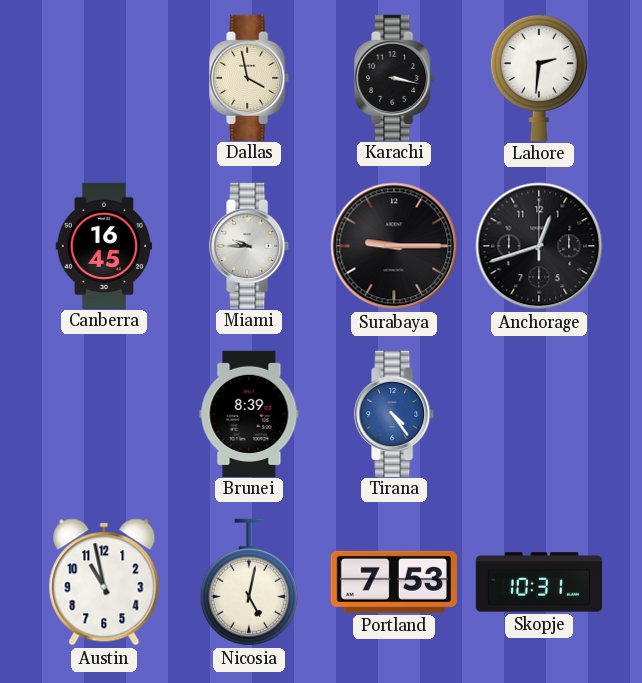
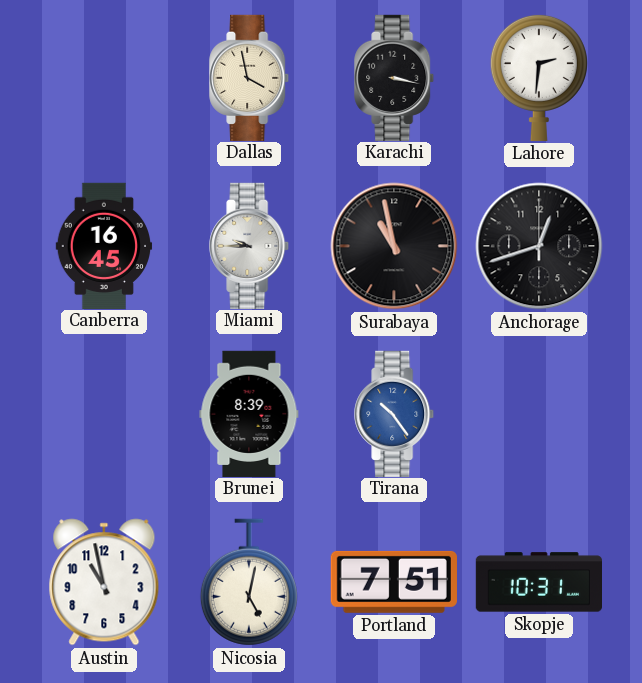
Surabaya: 9:15 -> 10:58 (394, 246)
Tirana: 4:24 -> 10:24 (395, 413)
Portland: 7:53 -> 7:51 (394, 582)
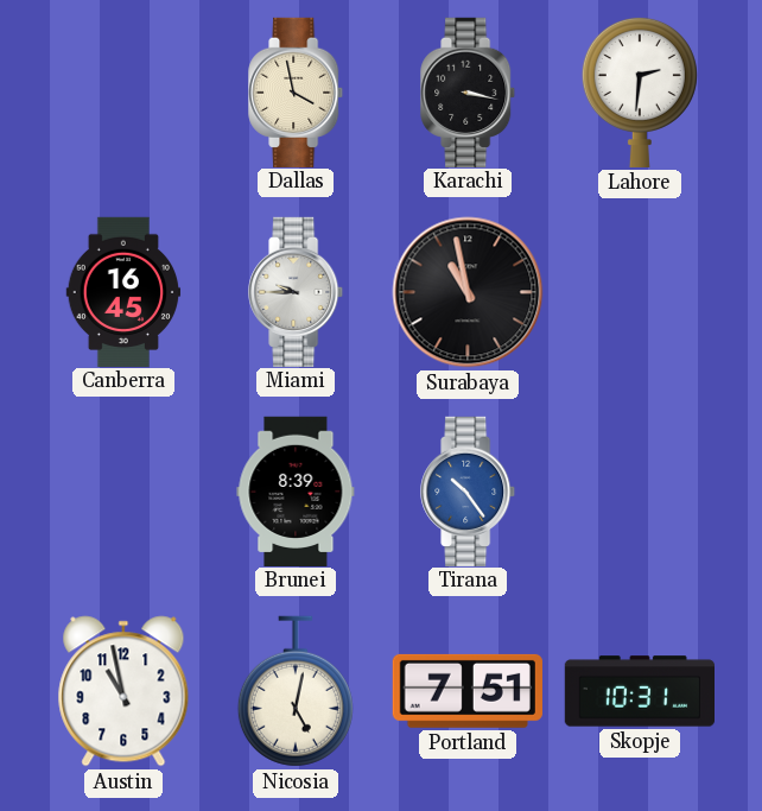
Anchorage: 12:42 -> none (539, 246)
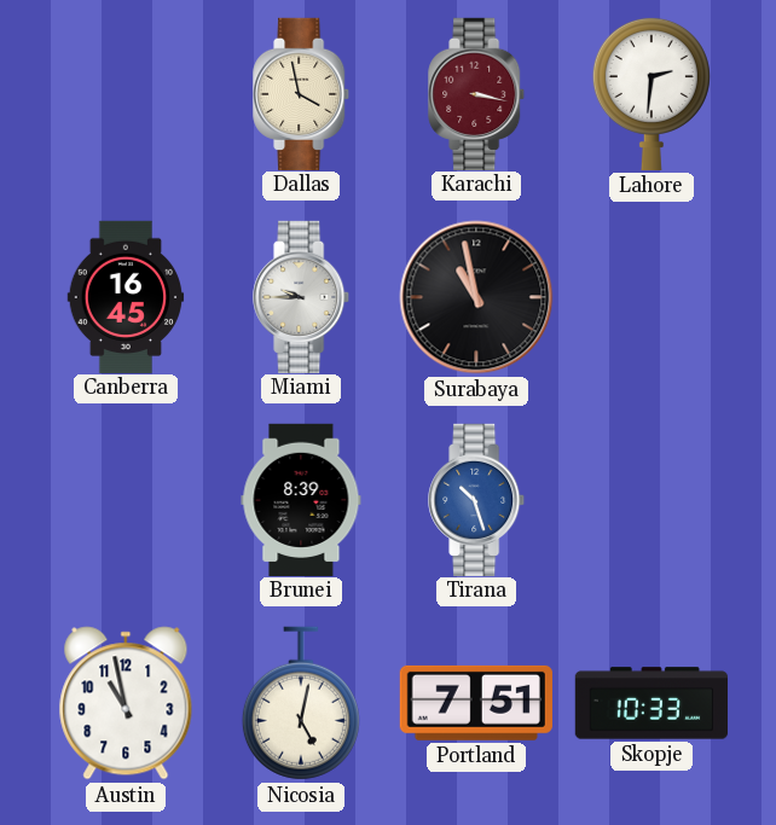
Karachi dial: black -> burgundy (477, 93)
Tirana: 10:24 -> 10:27 (477, 499)
Skopje: 10:31 -> 10:33 (650, 703)
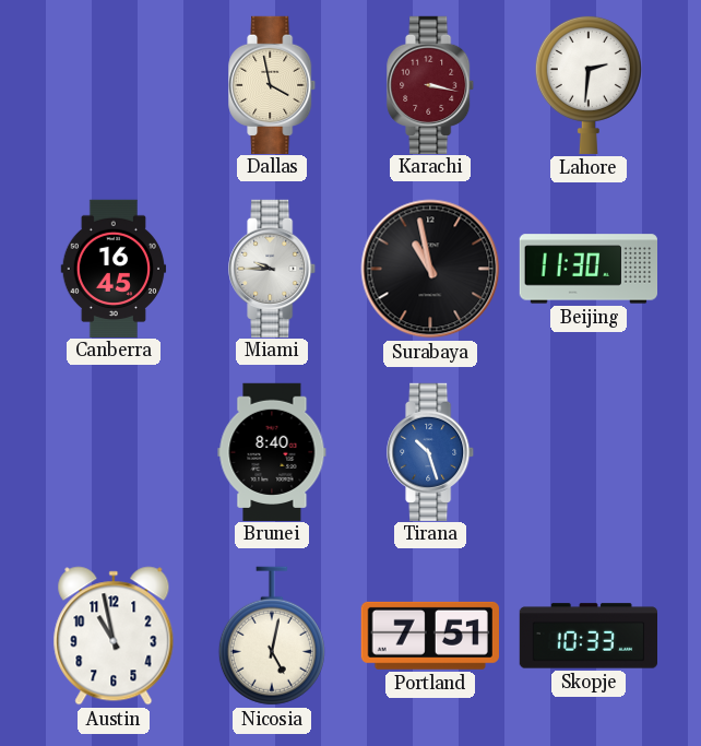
Beijing: none -> 11:30 (587, 269)
Brunei: 8:39 -> 8:40 (272, 451)
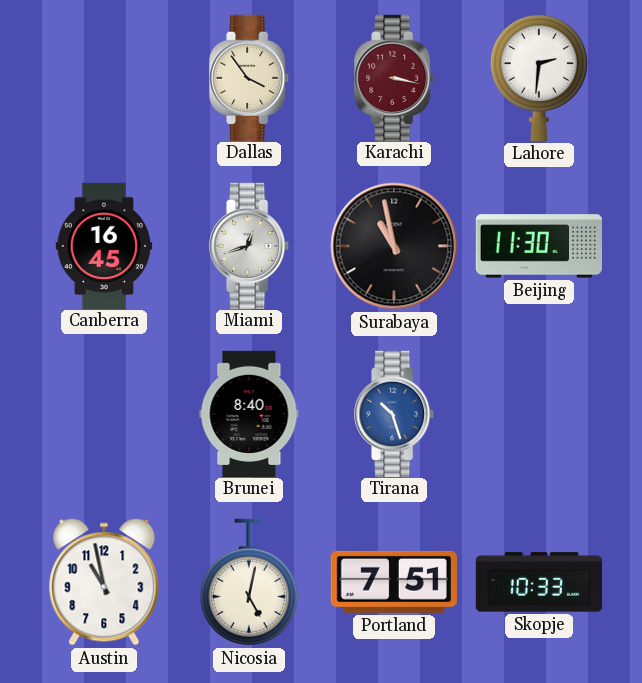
Dallas: 3:58 -> 3:54 (250, 77)
Miami: 9:45 -> 12:42 (250, 245)
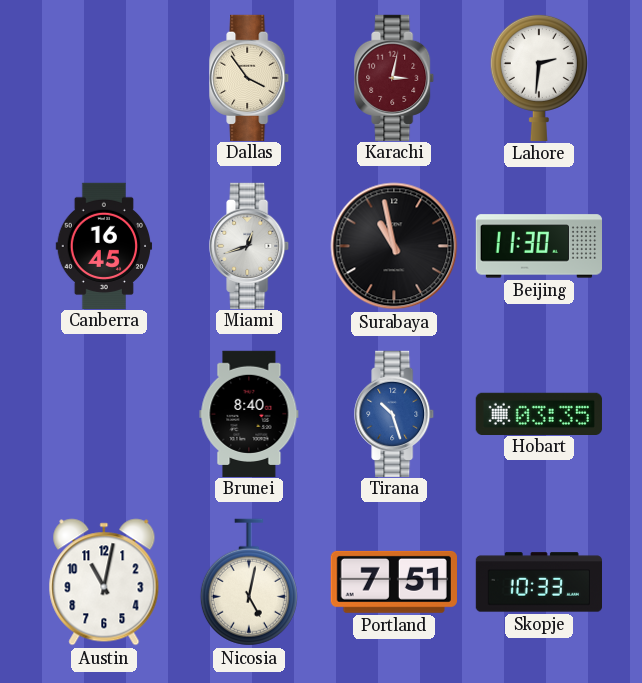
Karachi: 3:17 -> 3:02 (395, 77)
Hobart: none -> 03:35 (539, 413)
Austin: 10:58 -> 11:02 (104, 582)
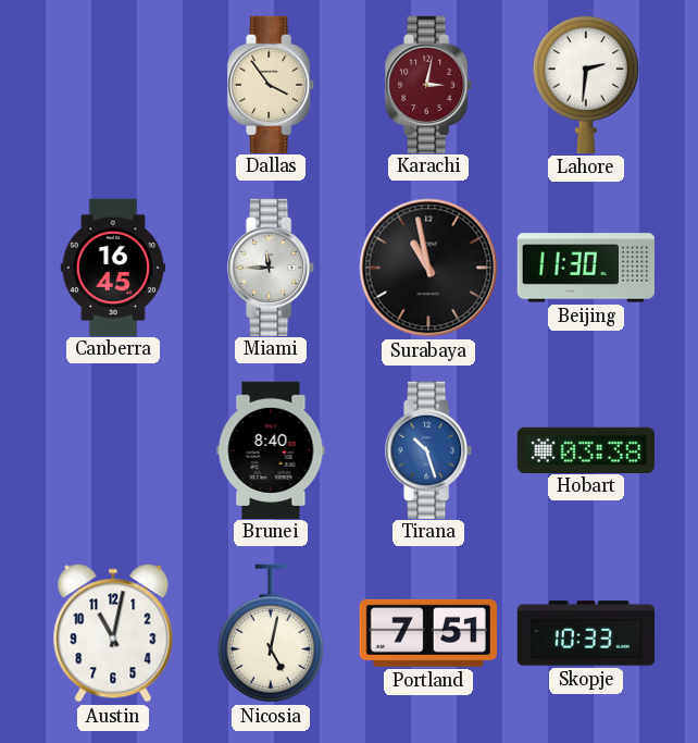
Miami: 12:42 -> 11:45 (272, 267)
Hobart: 03:35 -> 03:38 (586, 449)
